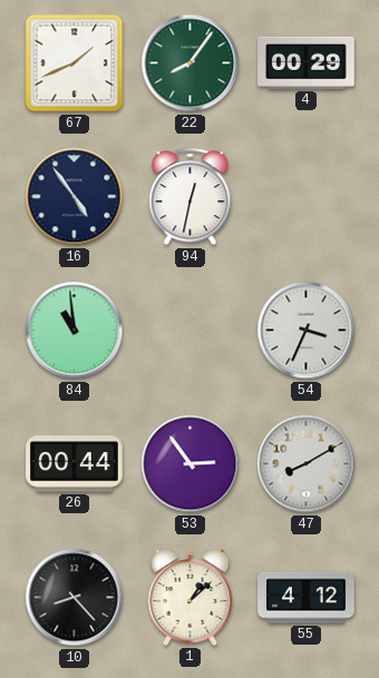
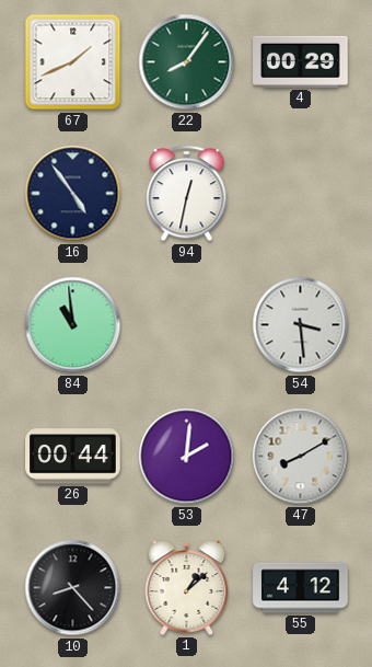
54: 3:34 -> 3:29 (301, 325)
53: 2:54 -> 2:01 (187, 457)
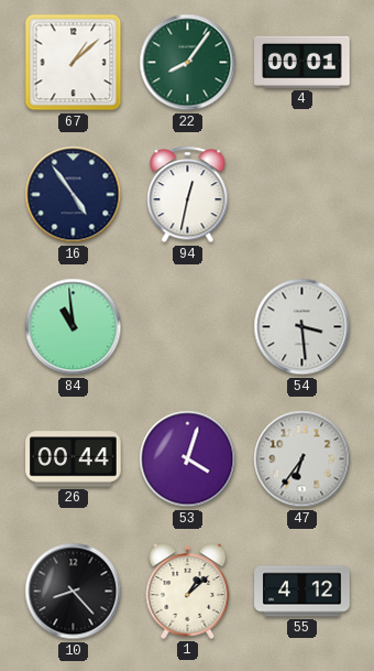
67: 1:41 -> 1:08 (74, 63)
4: 00:29 -> 00:01 (302, 62)
53: 2:01 -> 4:03 (188, 459)
47: 8:10 -> 6:36 (302, 459)
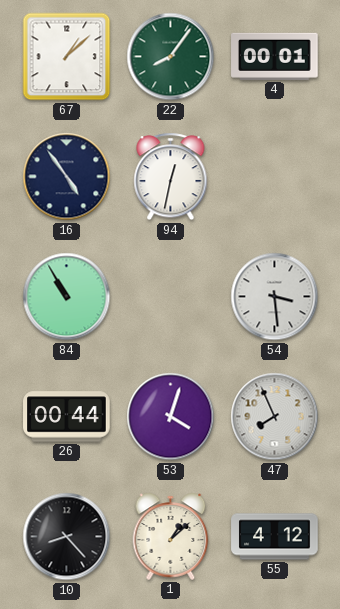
84: 10:59 -> 10:55 (67, 297)
47: 6:36 -> 7:56 (275, 417)
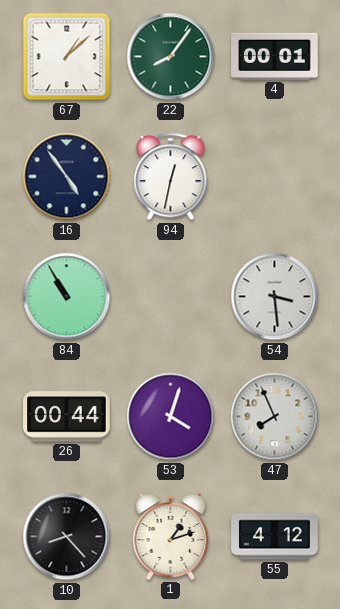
1: 1:08 -> 1:12 (171, 536)
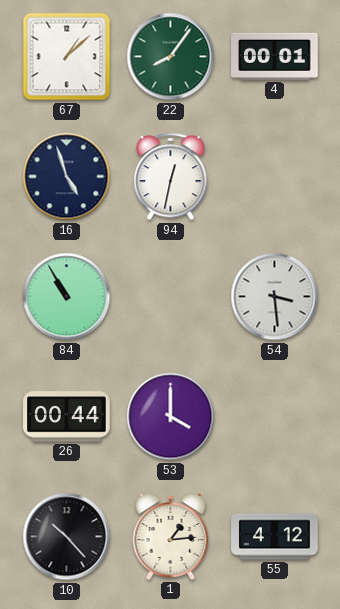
16: 4:54 -> 4:57 (67, 177)
53: 4:03 -> 4:00 (171, 417)
47: 7:56 -> none (275, 417)
10: 8:23 -> 10:23 (67, 537)
1: 1:12 -> 1:14 (171, 536)
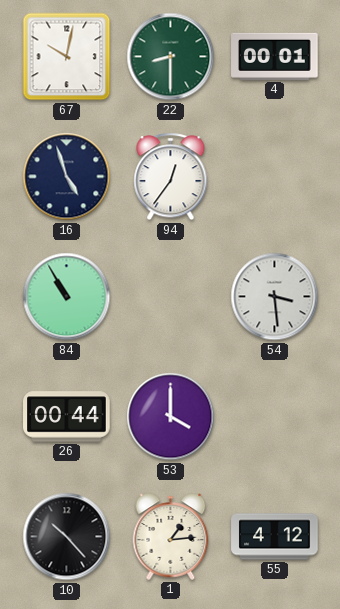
67: 1:08 -> 10:02 (67, 57)
22: 8:06 -> 8:30 (171, 57)
94: 12:32 -> 12:36 (171, 177)
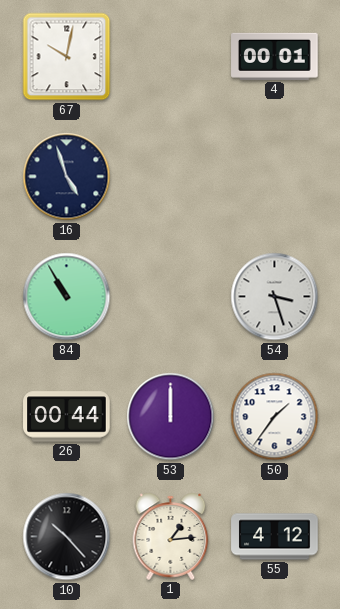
22: 8:30 -> none (171, 57)
94: 12:36 -> none (171, 177)
54: 3:29 -> 3:27 (275, 297)
53: 4:00 -> 12:00 (171, 417)
50: none -> 1:36 (275, 417)
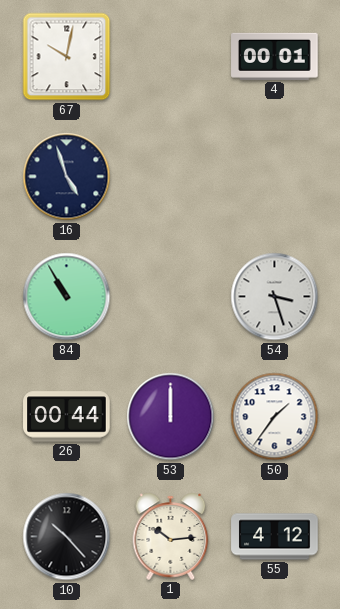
1: 1:14 -> 10:14 (171, 536)
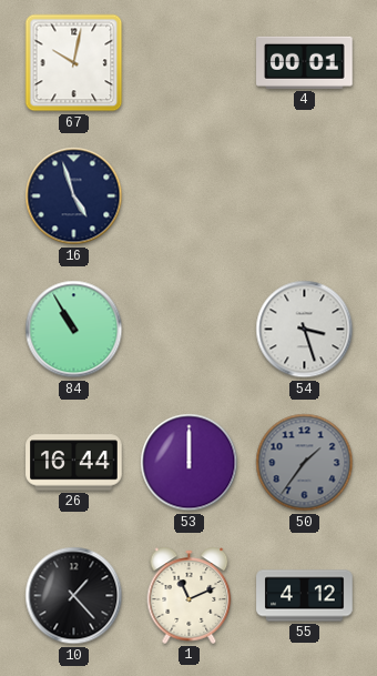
26: 00:44 -> 16:44 (74, 463)
50 dial: white -> grey (305, 463)
10: 10:23 -> 1:23 (74, 596)
1: 10:14 -> 11:11 (190, 595)
